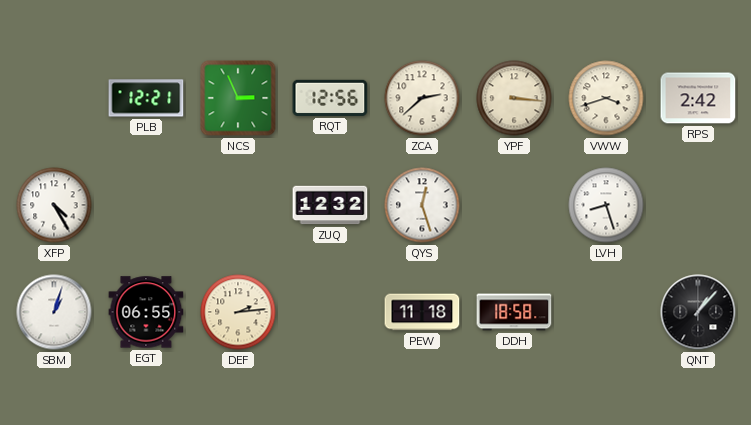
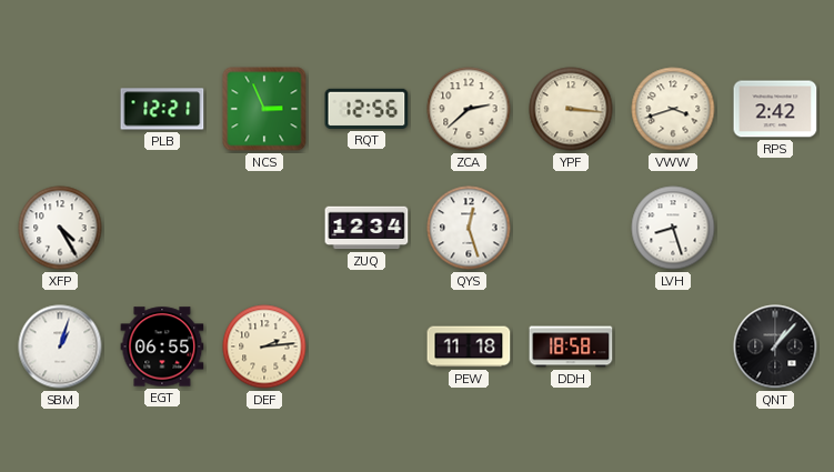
ZUQ: 12:32 -> 12:34 (366, 228)
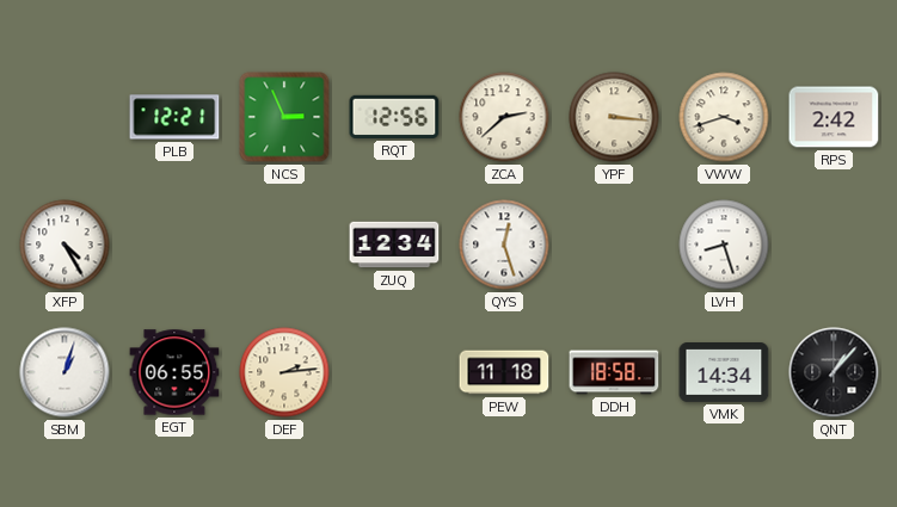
VMK: none -> 14:34 (724, 373)
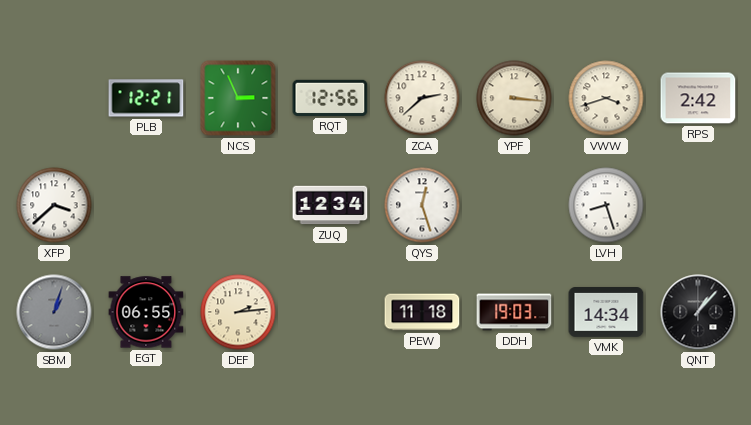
XFP: 4:25 -> 3:38 (54, 205)
SBM dial: white -> grey (54, 312)
DDH: 18:58 -> 19:03 (514, 312)
